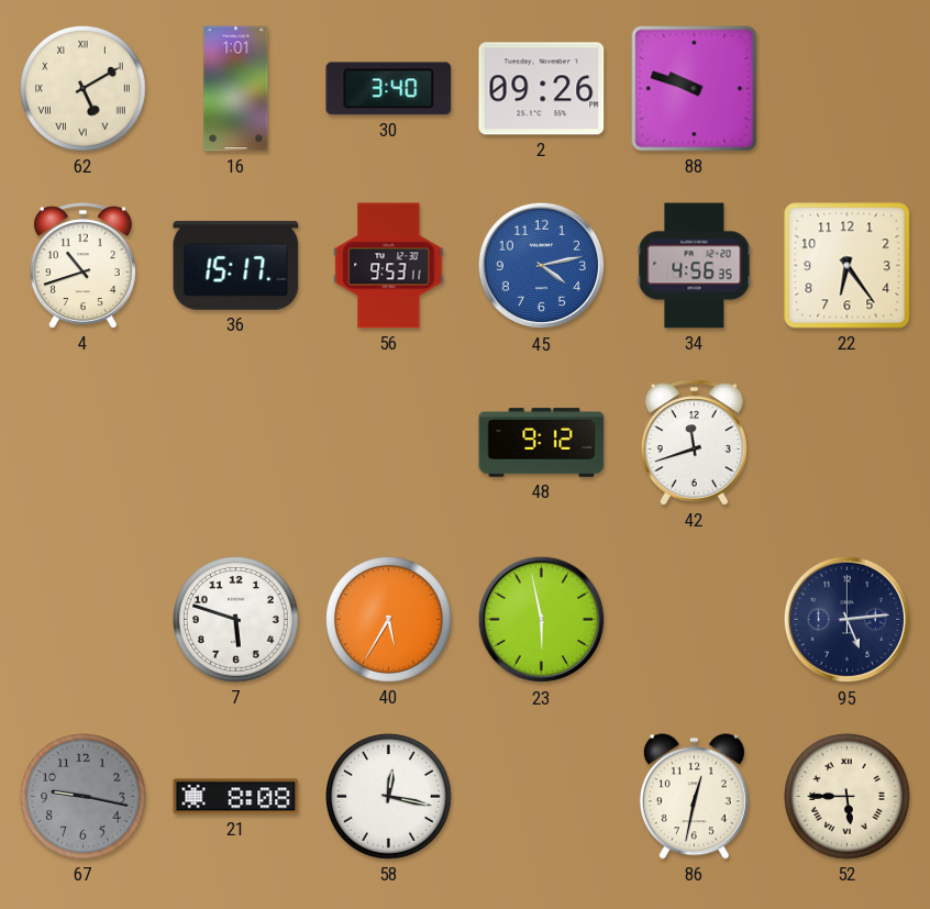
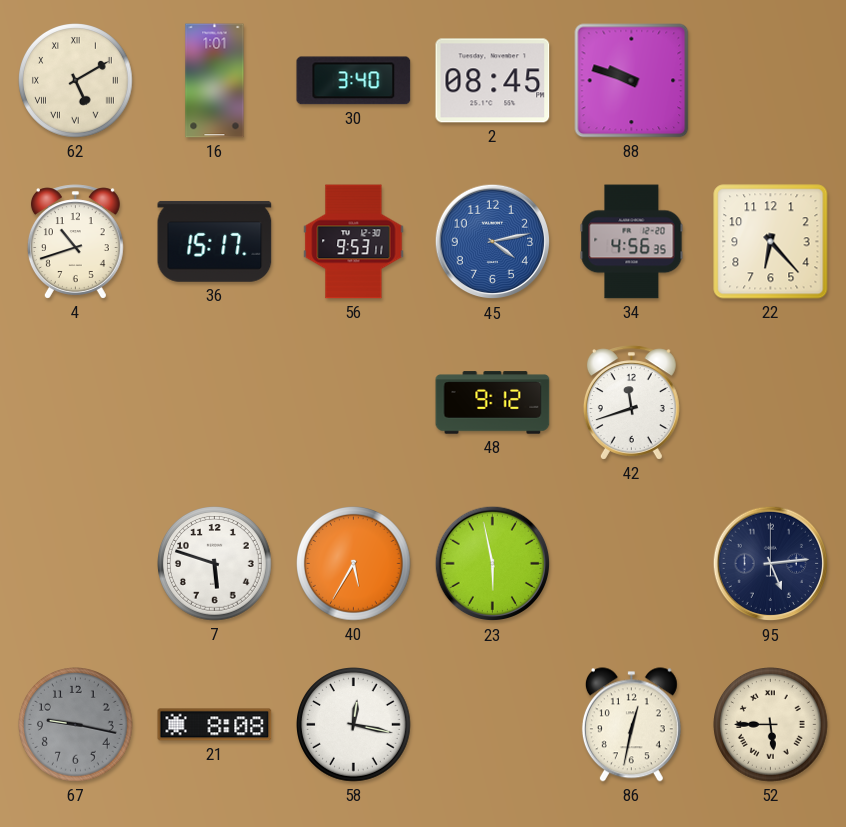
2: 09:26 -> 08:45 (493, 81)
22: 6:24 -> 6:23 (771, 242)
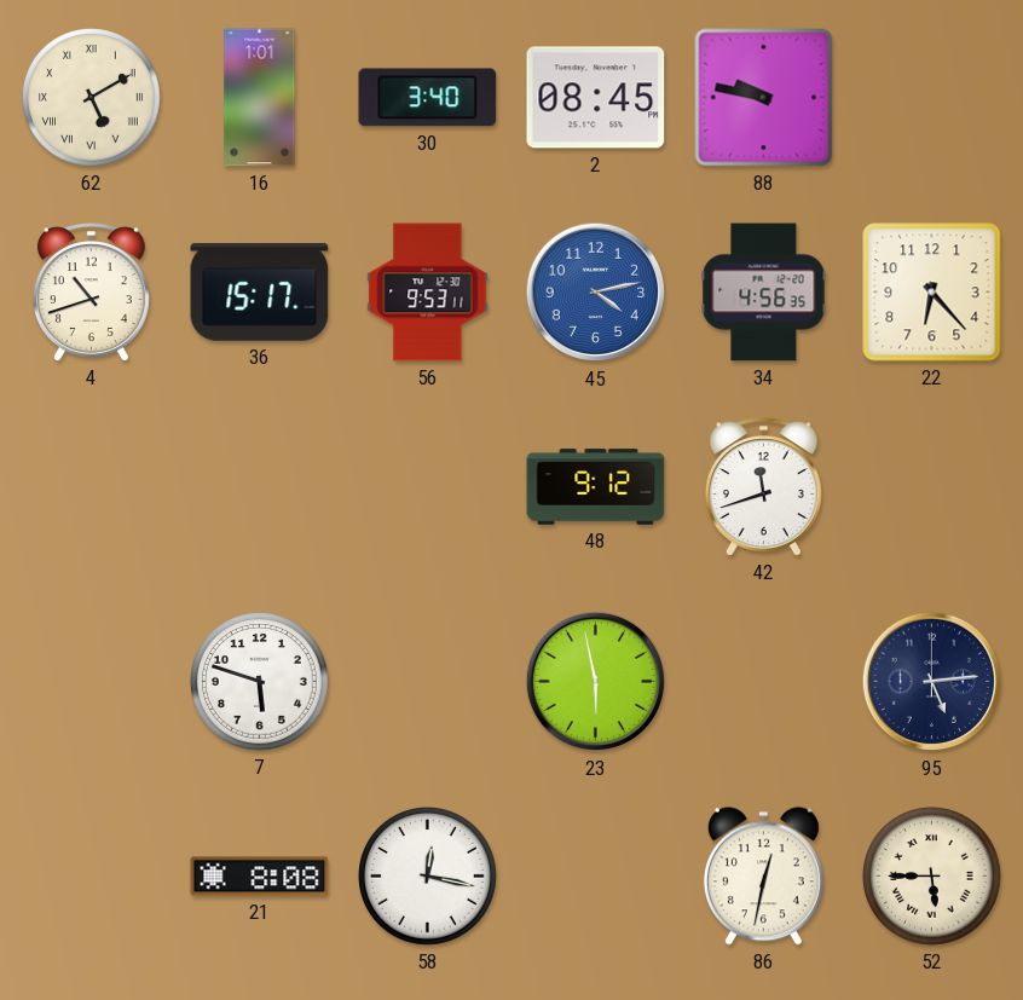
88: 9:48 -> 9:47 (764, 98)
40: 5:35 -> none (354, 564)
67: 9:17 -> none (76, 725)
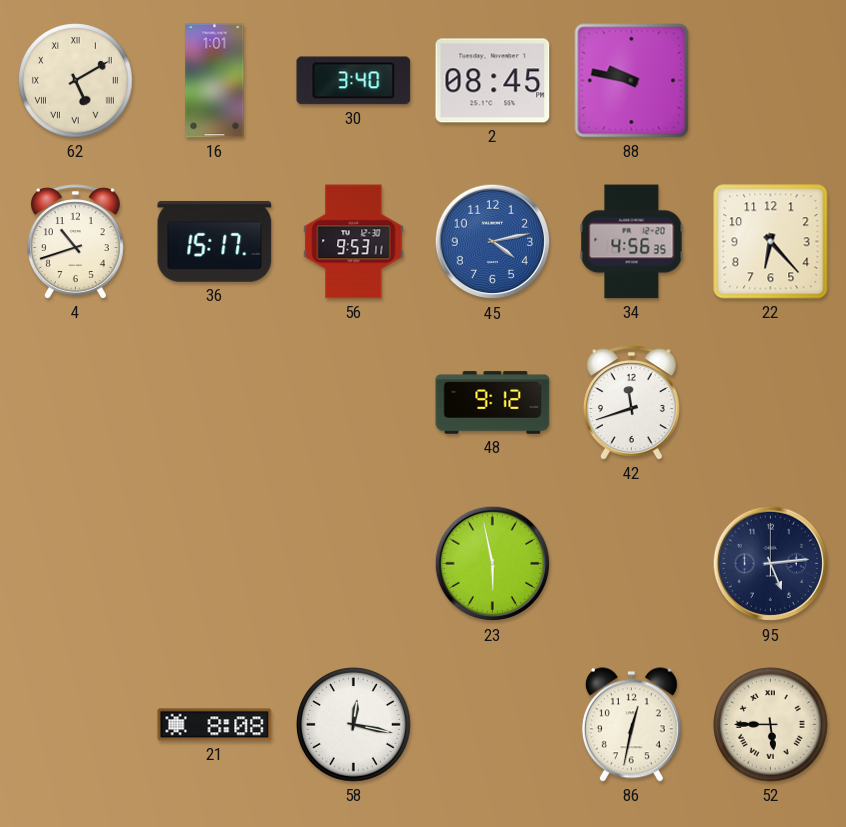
7: 5:48 -> none (260, 682)
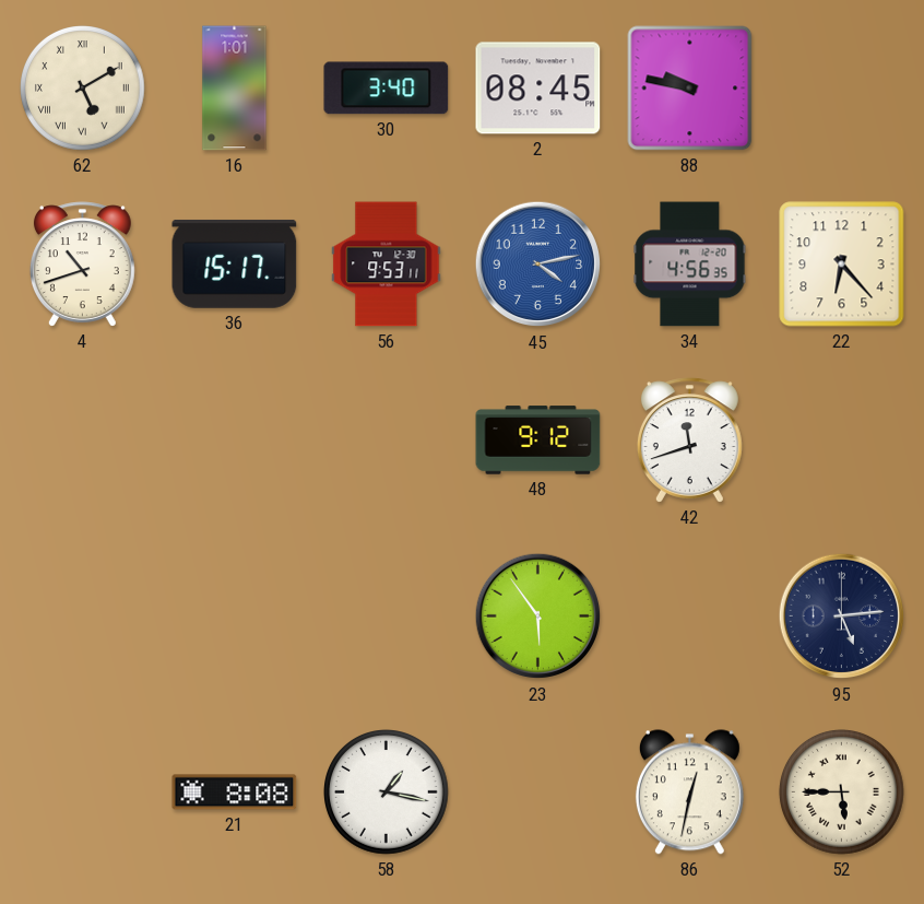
23: 5:58 -> 5:54 (538, 617)
58: 12:17 -> 1:17 (387, 793)
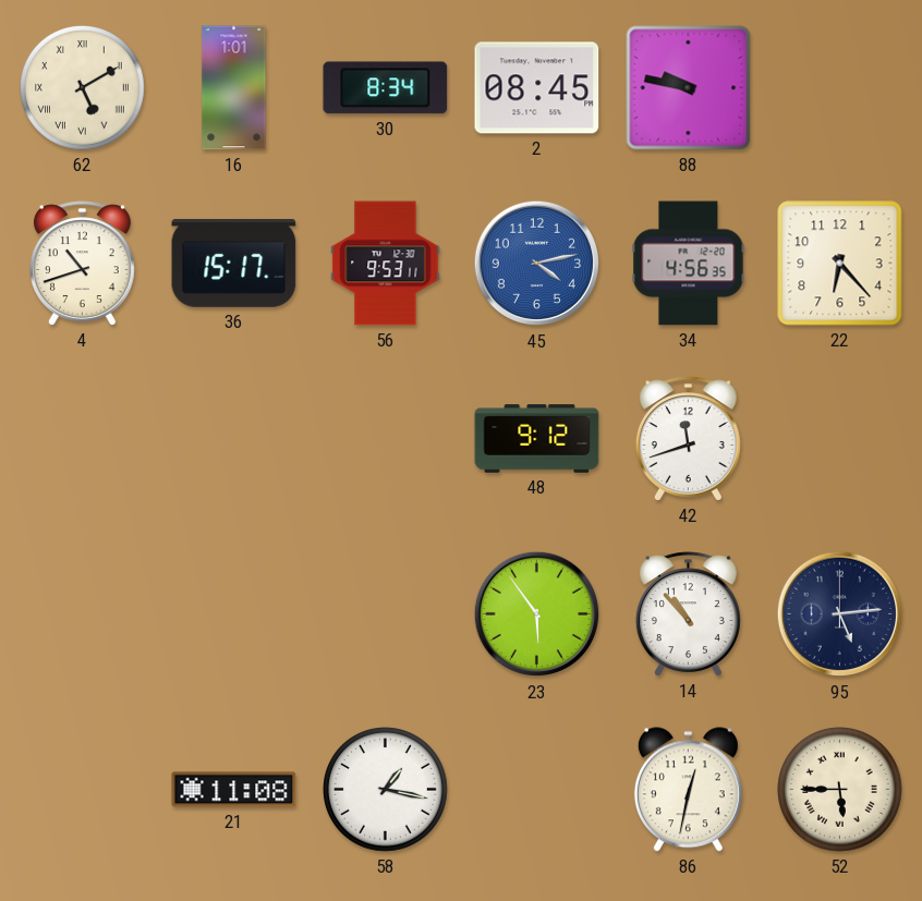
30: 3:40 -> 8:34 (386, 88)
14: none -> 10:53 (688, 614)
21: 8:08 -> 11:08 (234, 790)
